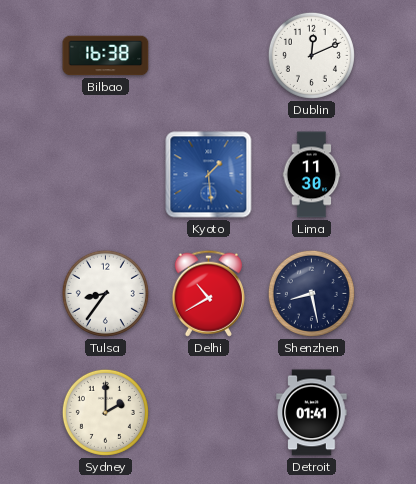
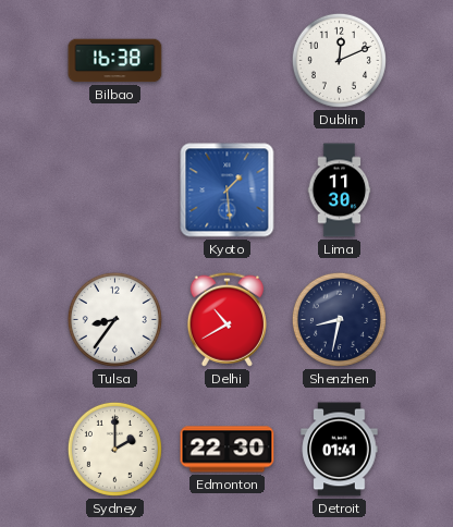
Shenzhen: 8:28 -> 8:32 (339, 319)
Edmonton: none -> 22:30 (228, 450)
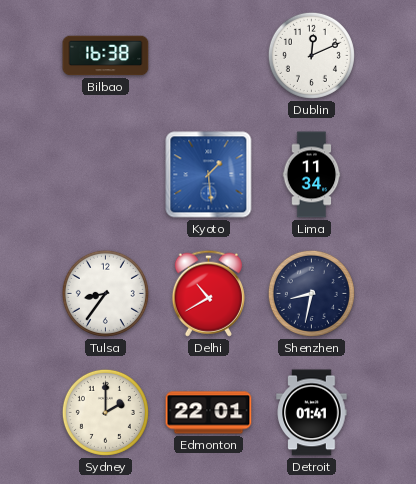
Lima: 11:30 -> 11:34 (312, 175)
Edmonton: 22:30 -> 22:01 (209, 413)
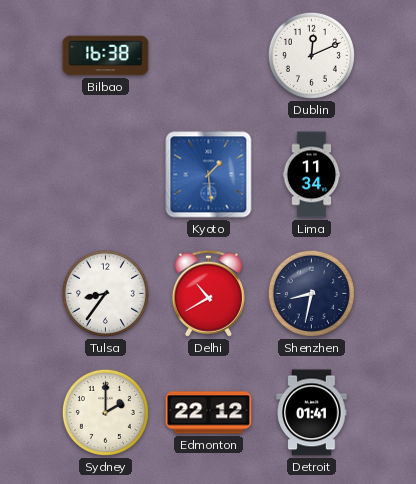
Edmonton: 22:01 -> 22:12 (209, 413)
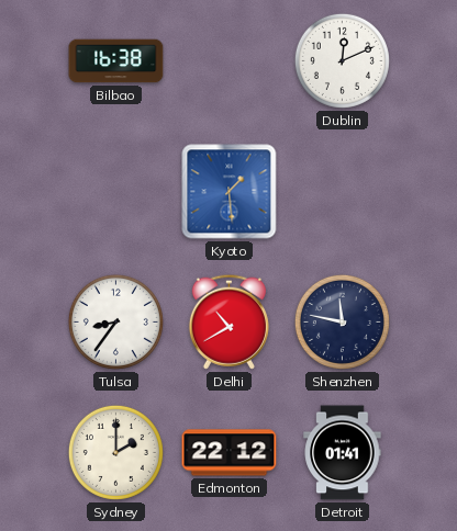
Lima: 11:34 -> none (312, 175)
Shenzhen: 8:32 -> 11:47 (342, 321)
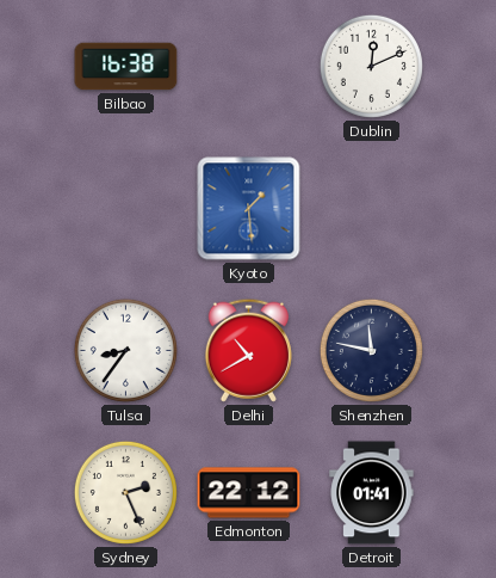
Sydney: 2:00 -> 2:26 (125, 492)
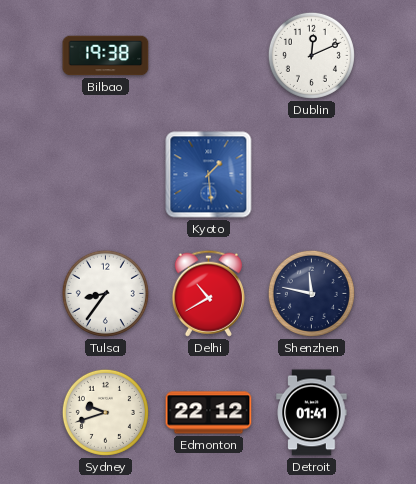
Bilbao: 16:38 -> 19:38 (106, 56)
Sydney: 2:26 -> 9:42 (105, 412)
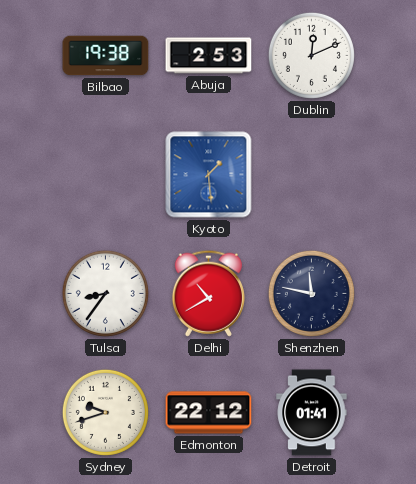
Abuja: none -> 2:53 (209, 56)
